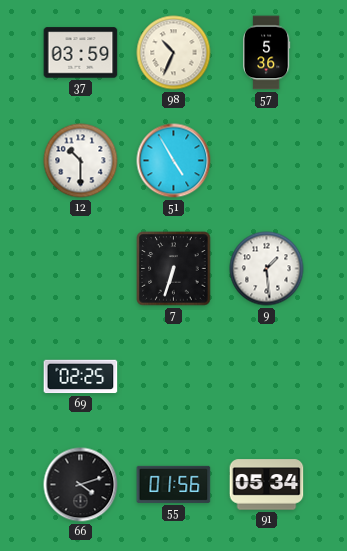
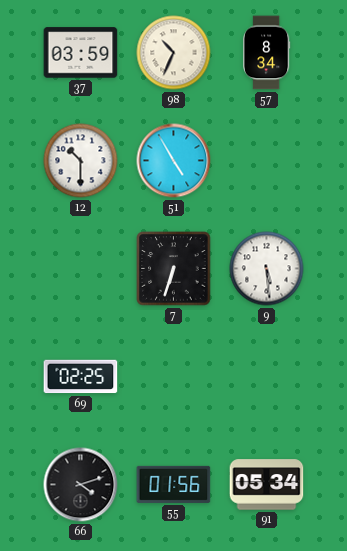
57: 5:36 -> 8:34 (267, 53)
9: 1:29 -> 5:29 (267, 269)
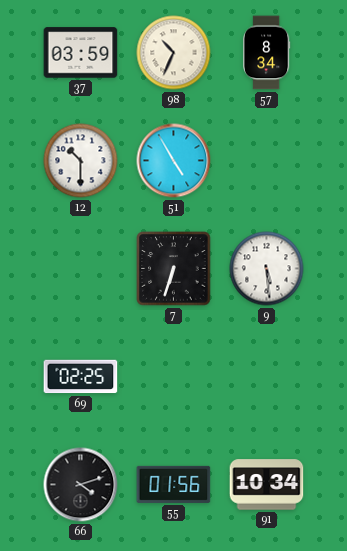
91: 05:34 -> 10:34 (267, 485)
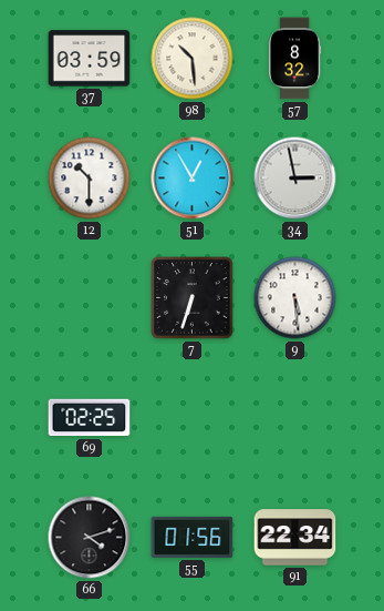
98: 10:34 -> 10:29 (193, 59)
57: 8:34 -> 8:32 (295, 59)
51: 4:55 -> 12:55 (193, 179)
34: none -> 2:58 (295, 179)
91: 10:34 -> 22:34 (295, 538)
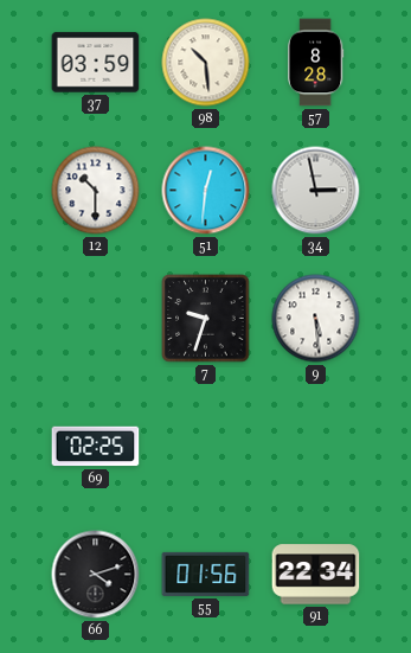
57: 8:32 -> 8:28 (316, 63)
51: 12:55 -> 12:31 (206, 191)
7: 6:33 -> 9:33 (206, 319)
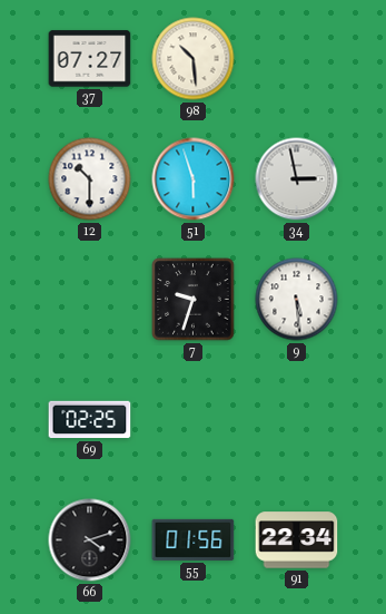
37: 03:59 -> 07:27 (90, 59)
57: 8:28 -> none (316, 63)
51: 12:31 -> 5:57 (194, 179)
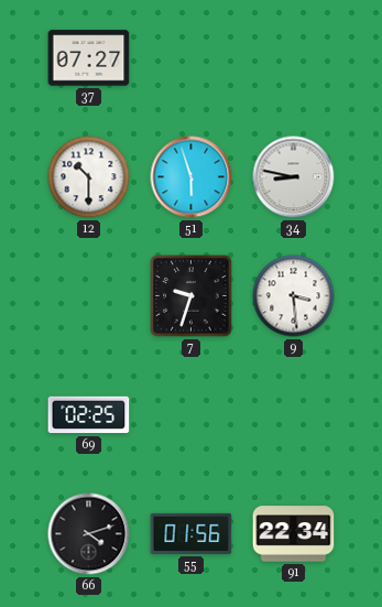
98: 10:29 -> none (194, 59)
34: 2:58 -> 8:47 (294, 177)
9: 5:29 -> 3:29 (294, 296)
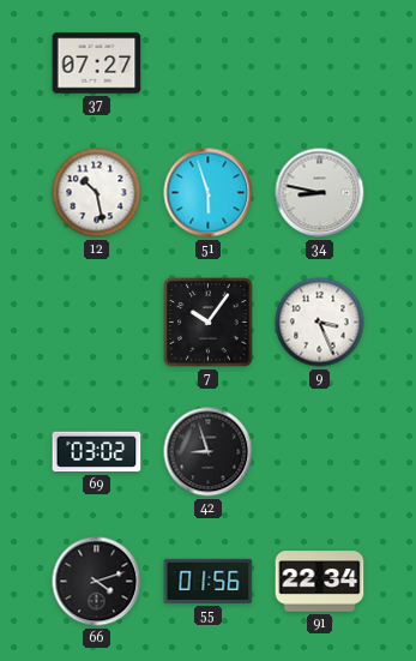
12: 10:30 -> 10:28 (97, 193)
7: 9:33 -> 10:06 (209, 323)
9: 3:29 -> 3:26 (320, 323)
69: 02:25 -> 03:02 (97, 452)
42: none -> 8:57 (209, 452)
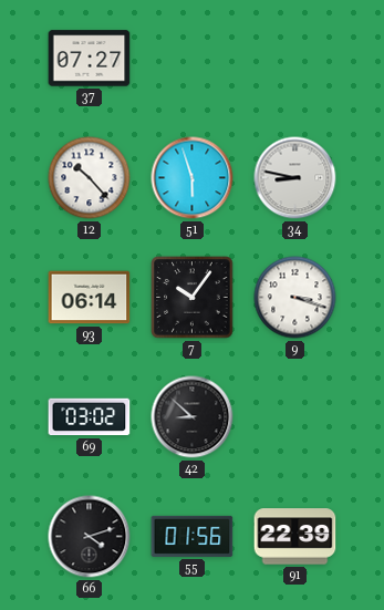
12: 10:28 -> 10:23 (90, 178)
93: none -> 06:14 (90, 298)
9: 3:26 -> 3:18 (295, 298)
42: 8:57 -> 8:52 (193, 417)
91: 22:34 -> 22:39 (295, 537)
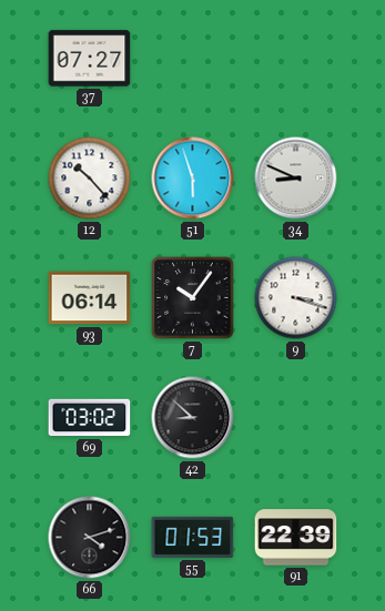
34: 8:47 -> 8:49 (296, 179)
55: 01:56 -> 01:53 (193, 537)
